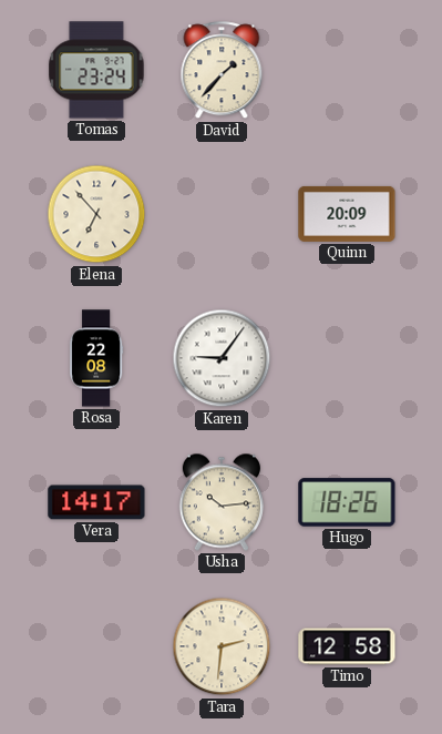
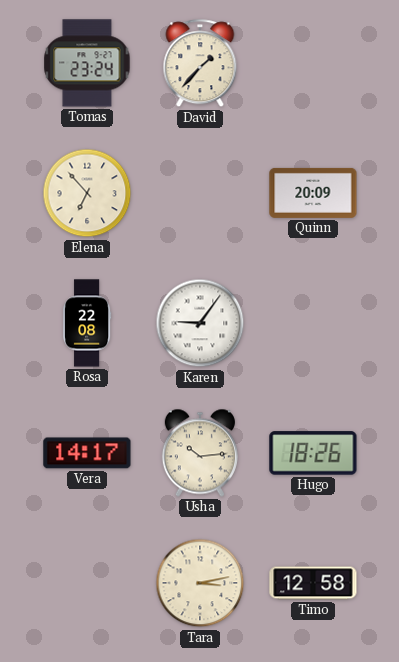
Tara: 2:31 -> 3:13 (200, 583)
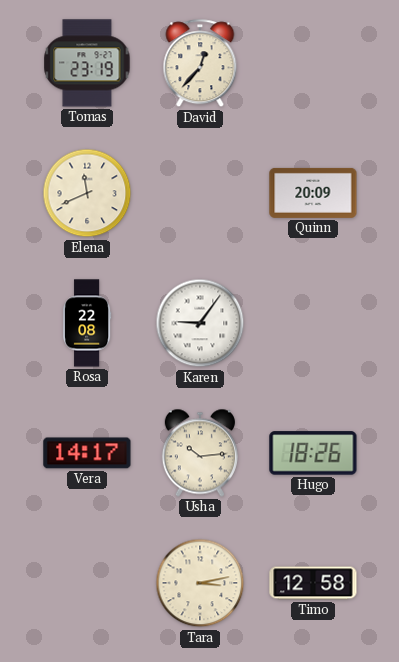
Tomas: 23:24 -> 23:19 (87, 63)
David: 1:37 -> 12:37 (200, 64)
Elena: 6:53 -> 11:41 (87, 193)
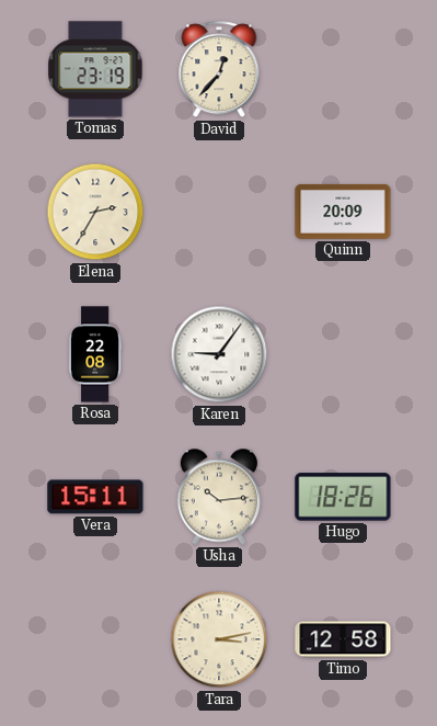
Elena: 11:41 -> 2:35 (95, 212)
Vera: 14:17 -> 15:11 (95, 497)
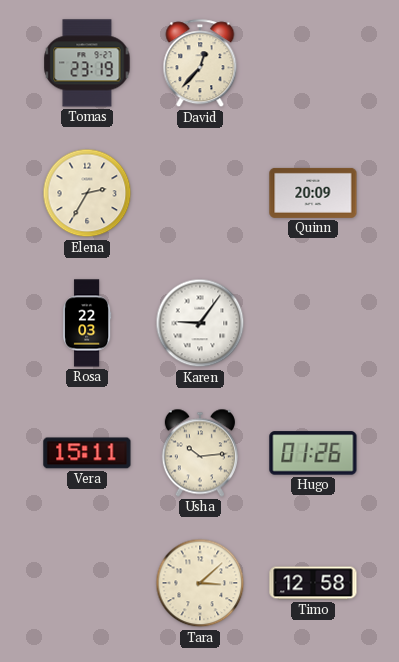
Rosa: 22:08 -> 22:03 (88, 323)
Hugo: 18:26 -> 01:26 (313, 453)
Tara: 3:13 -> 3:08 (200, 583)
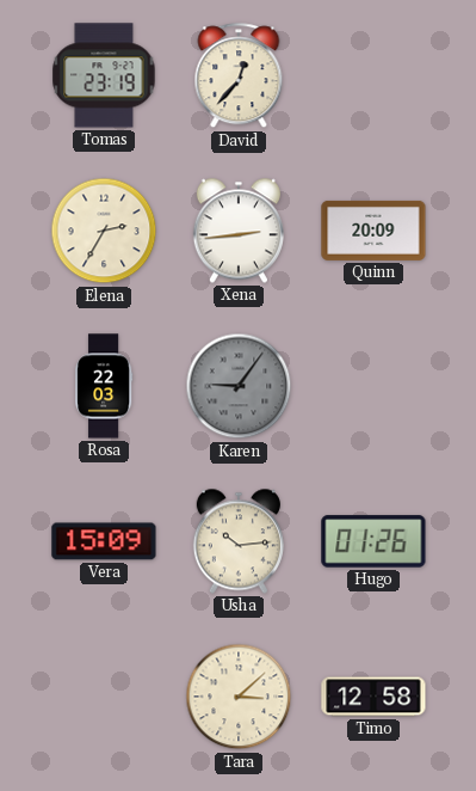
Xena: none -> 2:44 (239, 231)
Karen dial: white -> grey (239, 386)
Vera: 15:11 -> 15:09 (104, 541)
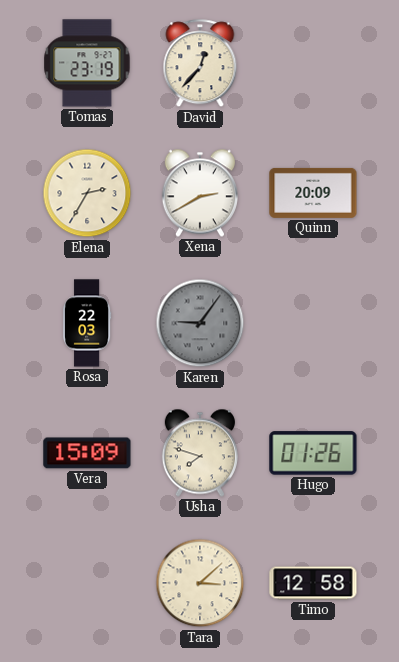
Xena: 2:44 -> 2:40 (200, 193)
Usha: 10:14 -> 7:48 (200, 453)
